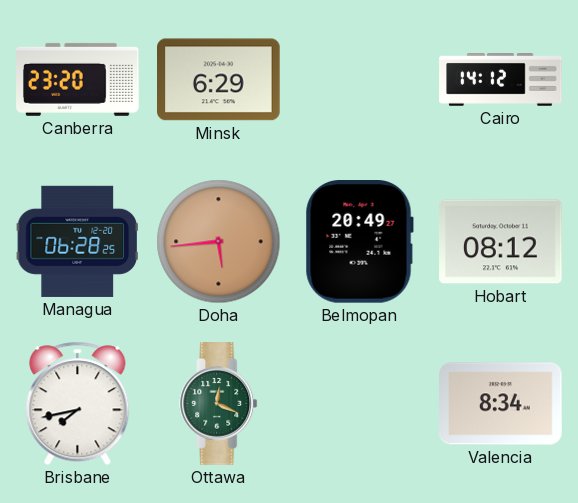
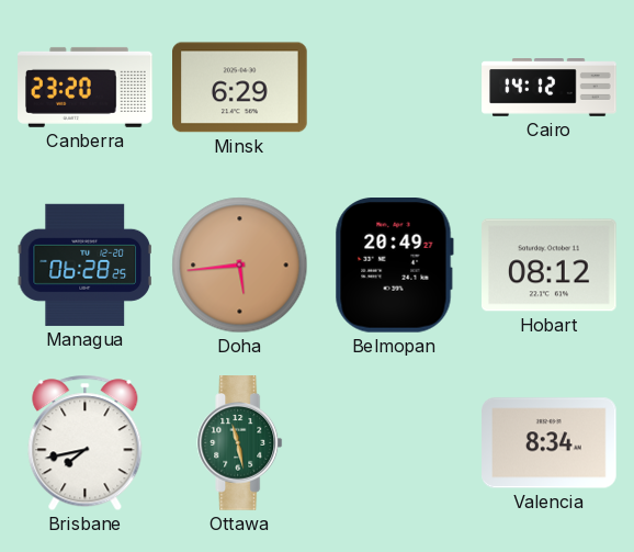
Ottawa: 12:19 -> 11:28 (240, 443)
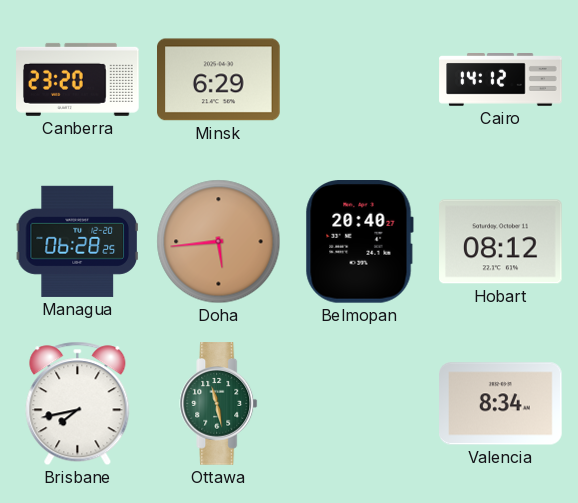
Belmopan: 20:49 -> 20:40 (359, 242)
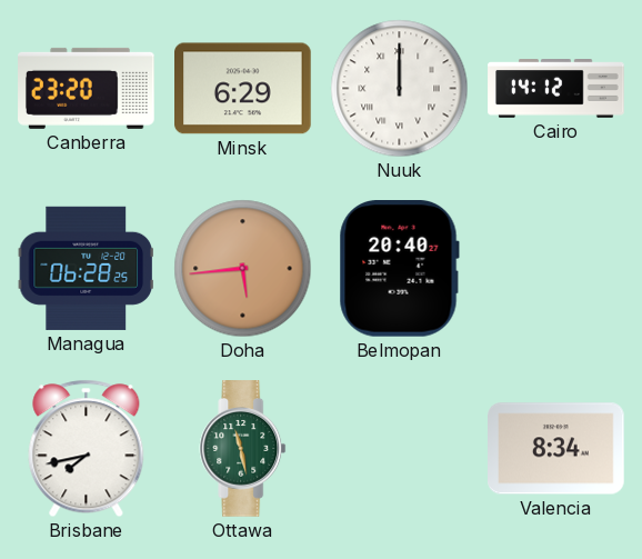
Nuuk: none -> 12:00 (400, 89)
Hobart: 08:12 -> none (501, 242)
